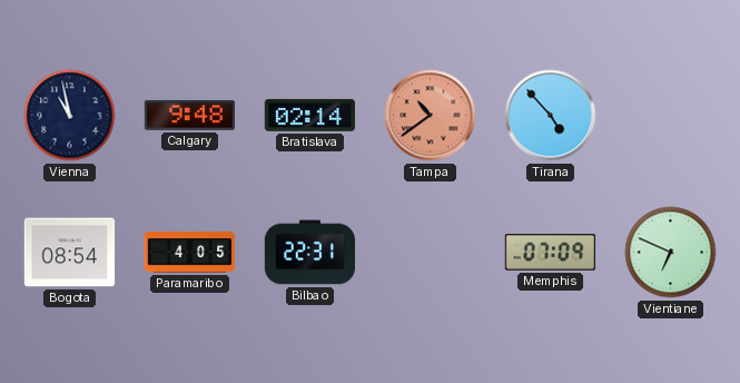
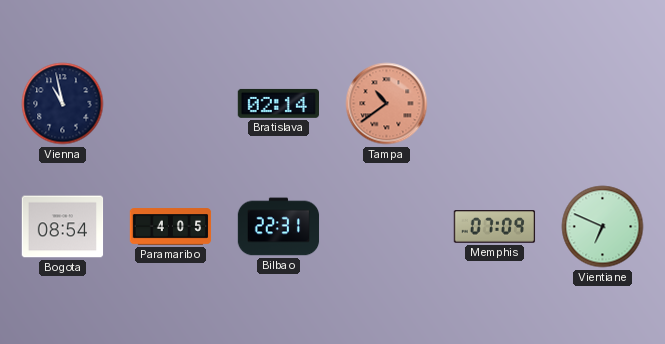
Calgary: 9:48 -> none (189, 115)
Tirana: 4:53 -> none (551, 116)
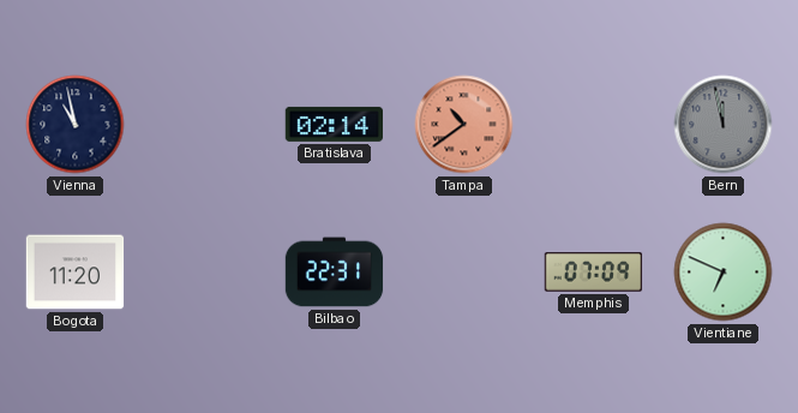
Bern: none -> 11:58 (724, 125)
Bogota: 08:54 -> 11:20 (76, 273)
Paramaribo: 4:05 -> none (171, 227)
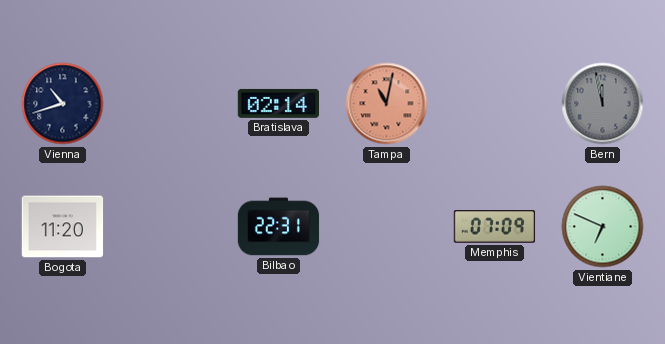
Vienna: 10:58 -> 10:42 (63, 104)
Tampa: 10:39 -> 11:02 (387, 104)
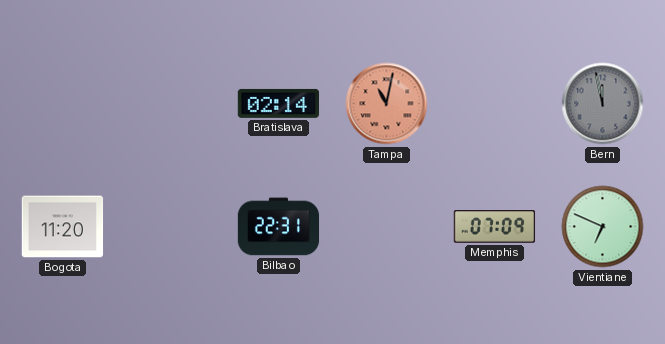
Vienna: 10:42 -> none (63, 104)
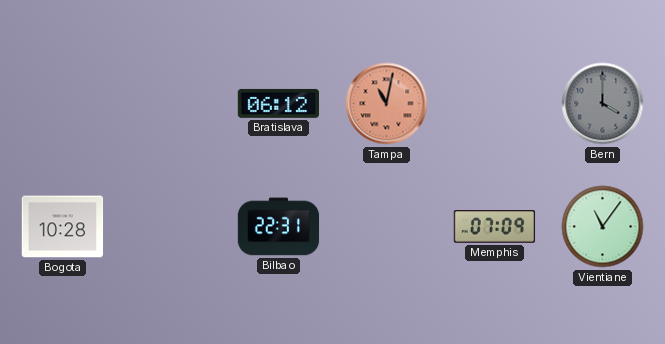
Bratislava: 02:14 -> 06:12 (278, 103)
Bern: 11:58 -> 4:00 (603, 104)
Bogota: 11:20 -> 10:28 (63, 227)
Vientiane: 6:49 -> 11:06 (603, 227)
